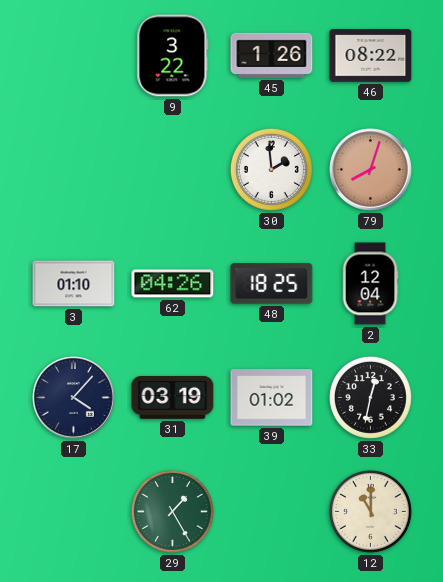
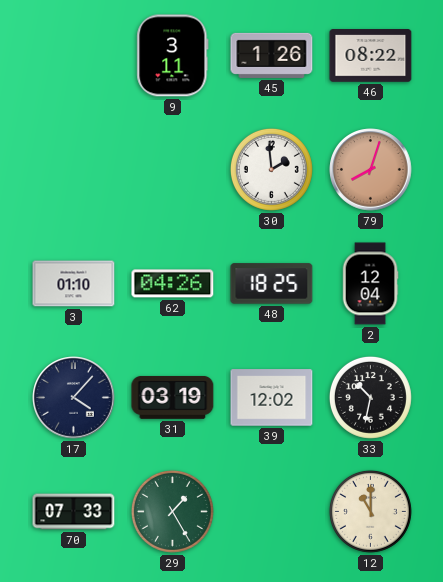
9: 3:22 -> 3:11 (173, 56)
39: 01:02 -> 12:02 (272, 398)
33: 12:32 -> 10:32 (370, 397)
70: none -> 07:33 (74, 512)
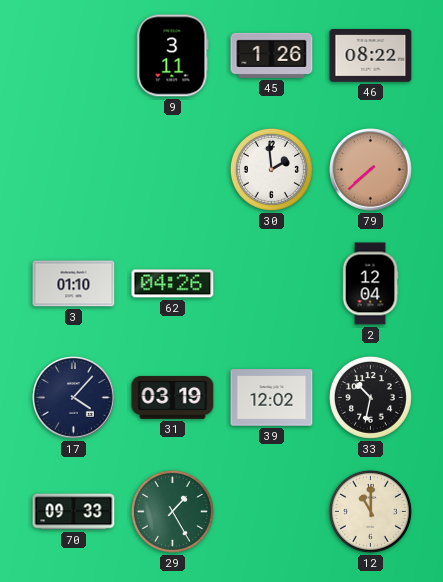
79: 8:03 -> 7:38 (371, 170)
48: 18:25 -> none (272, 284)
70: 07:33 -> 09:33 (74, 512)
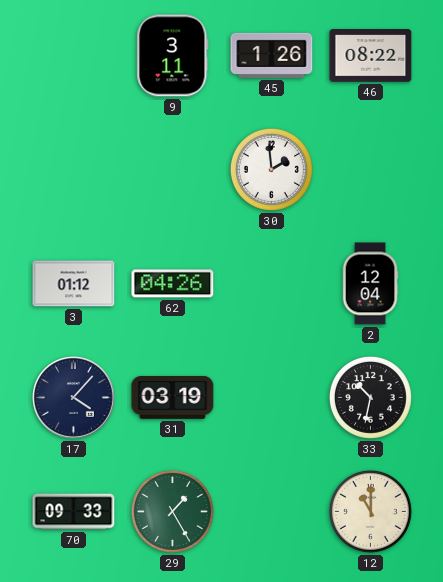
79: 7:38 -> none (371, 170)
3: 01:10 -> 01:12 (74, 284)
39: 12:02 -> none (272, 398)
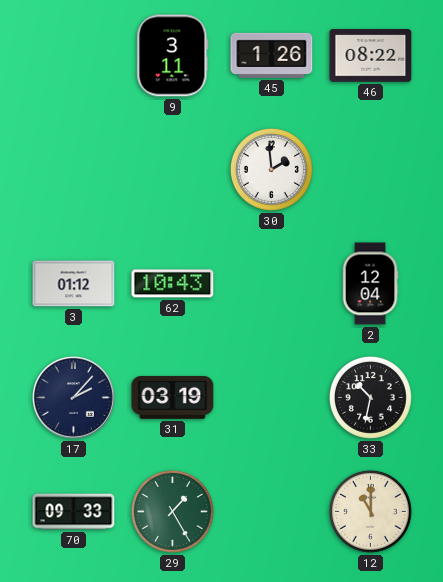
62: 04:26 -> 10:43 (173, 284)
17: 4:07 -> 2:07 (74, 398)
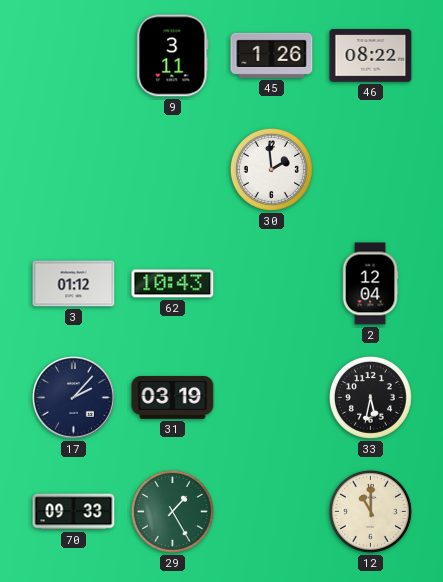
33: 10:32 -> 5:32 (370, 397)
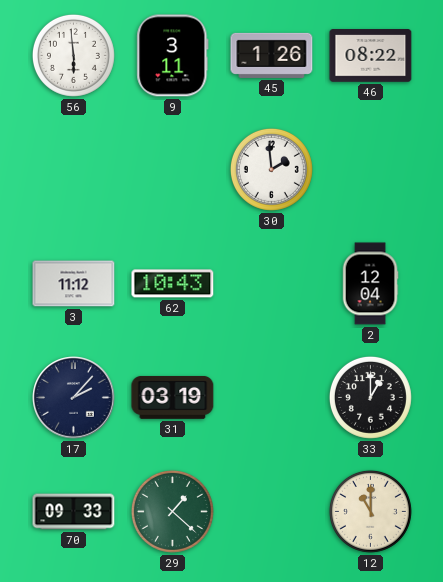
56: none -> 5:59 (73, 55)
3: 01:12 -> 11:12 (74, 284)
33: 5:32 -> 1:00 (370, 397)
29: 1:25 -> 1:22 (172, 511)
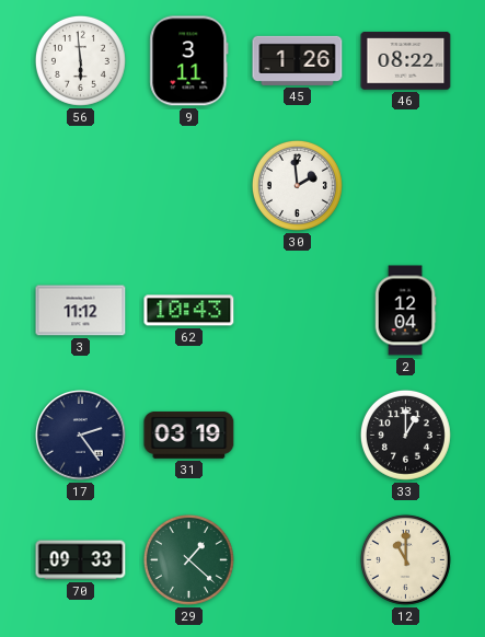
17: 2:07 -> 2:24 (81, 436)
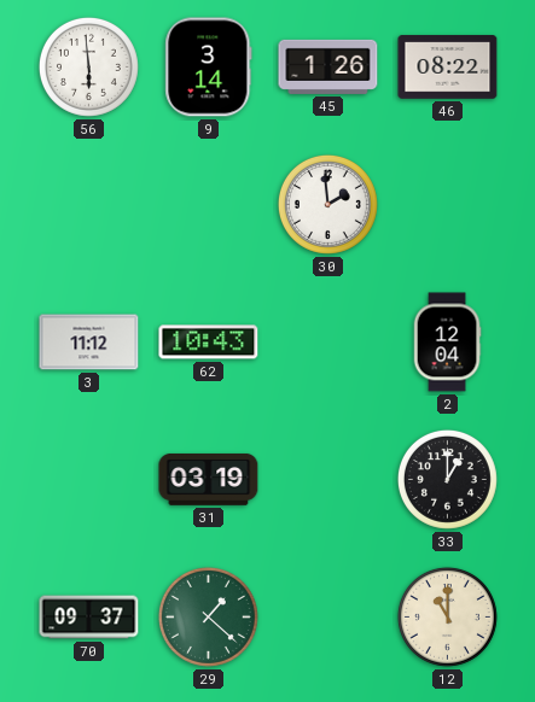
9: 3:11 -> 3:14 (209, 68)
17: 2:24 -> none (81, 436)
70: 09:33 -> 09:37 (89, 618)
